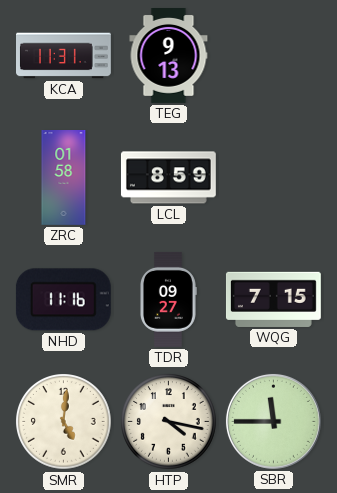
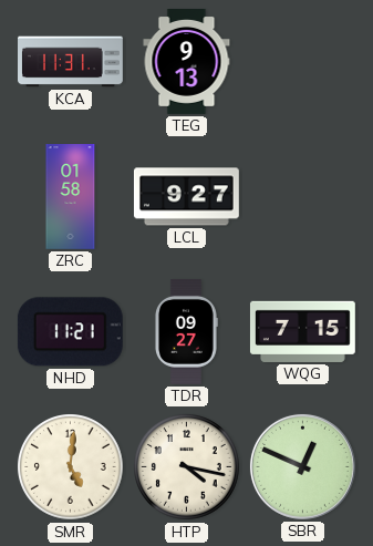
LCL: 8:59 -> 9:27 (186, 197)
NHD: 11:16 -> 11:21 (70, 332)
SBR: 11:45 -> 12:49 (302, 466)
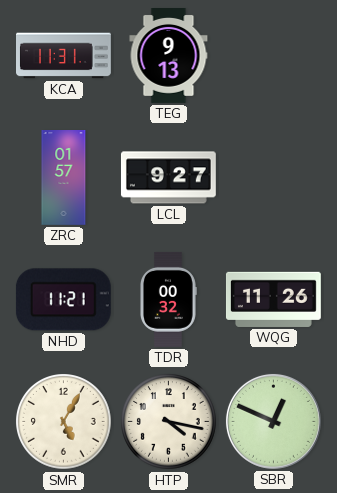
ZRC: 01:58 -> 01:57 (64, 178)
TDR: 09:27 -> 00:32 (169, 299)
WQG: 7:15 -> 11:26 (273, 299)
SMR: 5:01 -> 5:05 (64, 422)
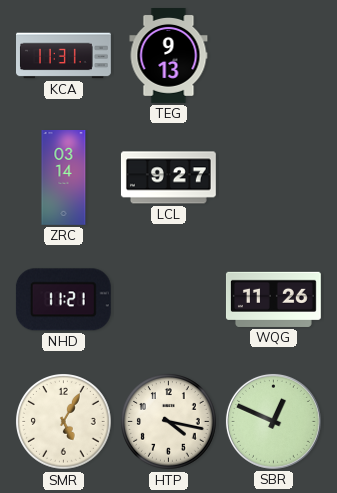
ZRC: 01:57 -> 03:14 (64, 178)
TDR: 00:32 -> none (169, 299)
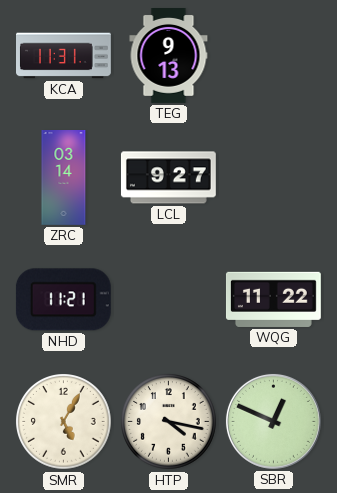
WQG: 11:26 -> 11:22 (273, 299)
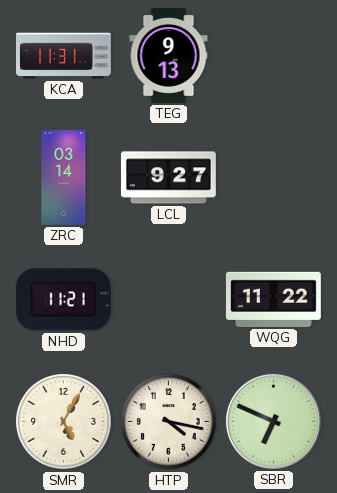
SBR: 12:49 -> 6:49 (273, 421)
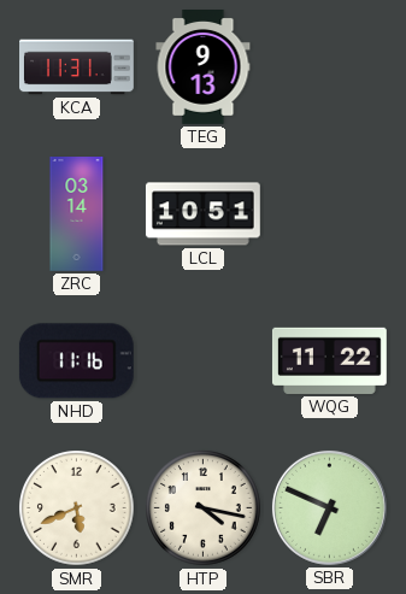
LCL: 9:27 -> 10:51 (202, 214)
NHD: 11:21 -> 11:16 (76, 361)
SMR: 5:05 -> 5:41 (77, 508)
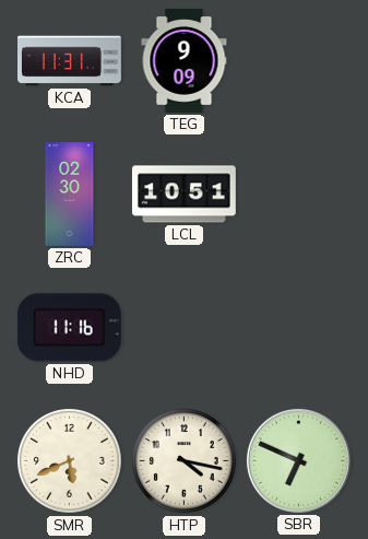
TEG: 9:13 -> 9:09 (185, 61)
ZRC: 03:14 -> 02:30 (70, 195)
WQG: 11:22 -> none (329, 360)
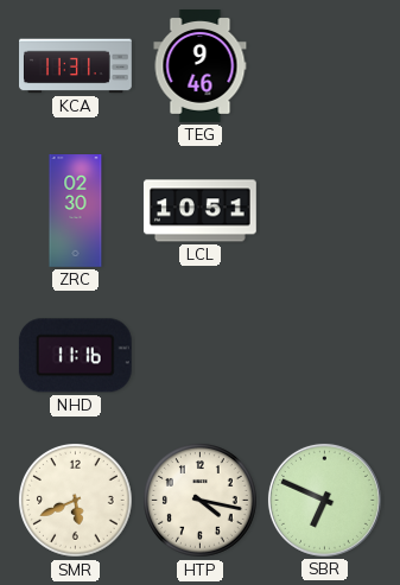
TEG: 9:09 -> 9:46 (201, 66)
